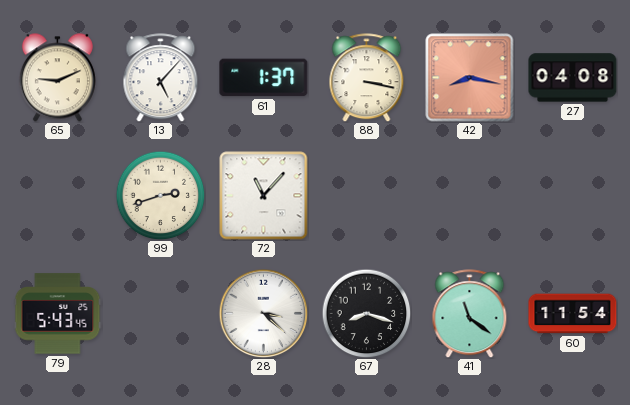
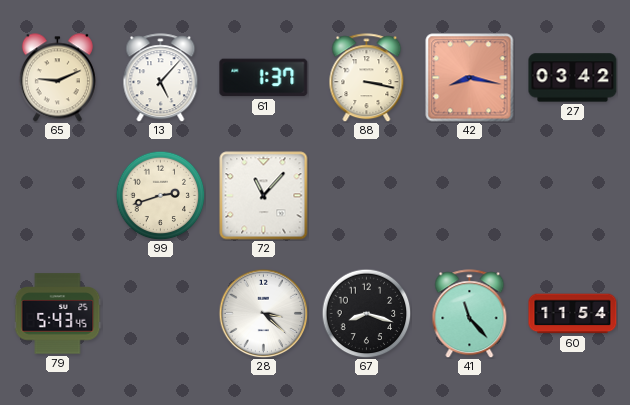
27: 04:08 -> 03:42 (573, 78)
41: 11:21 -> 11:23 (470, 314)
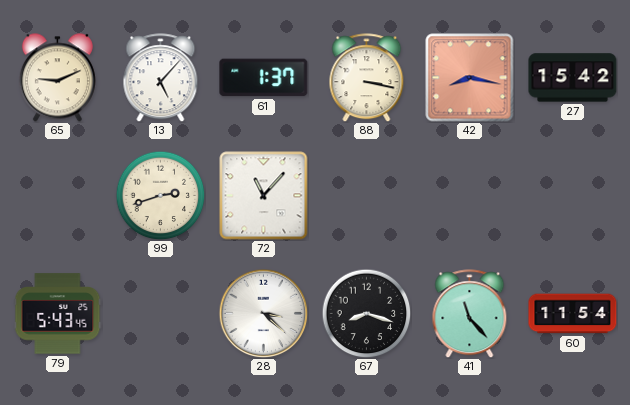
27: 03:42 -> 15:42 (573, 78)
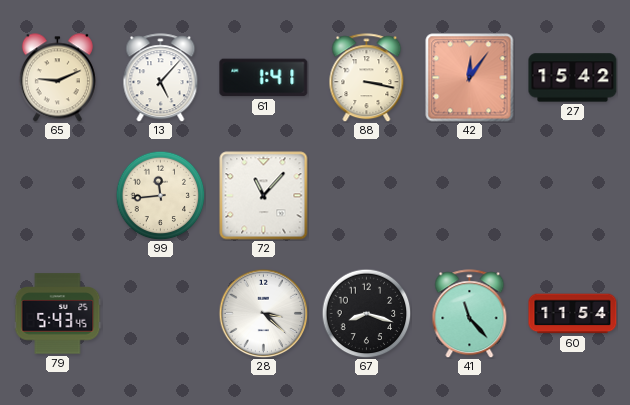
61: 1:37 -> 1:41 (264, 78)
42: 8:17 -> 12:06 (470, 78)
99: 2:42 -> 11:44 (160, 195)
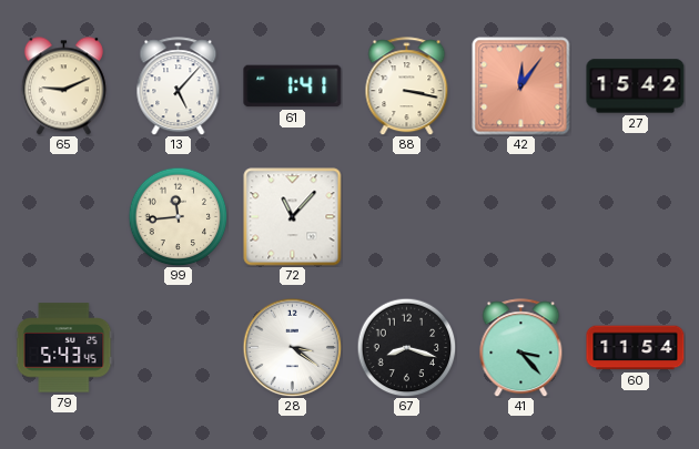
28: 3:22 -> 3:21 (292, 347)
41: 11:23 -> 3:23 (521, 348)
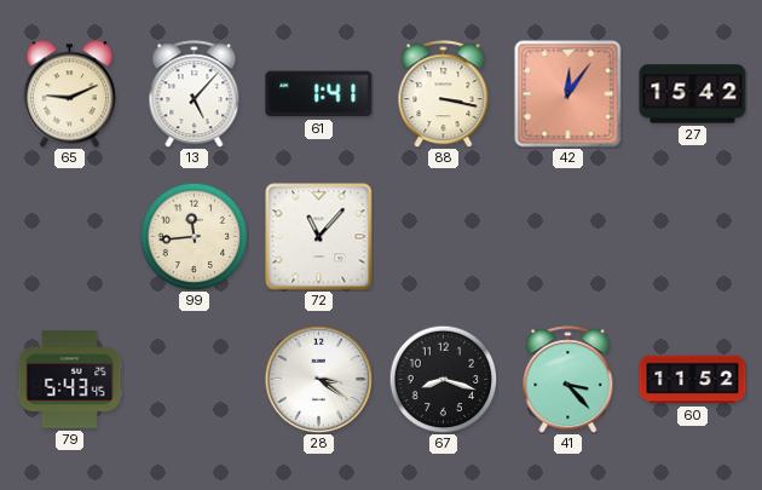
60: 11:54 -> 11:52 (693, 380)
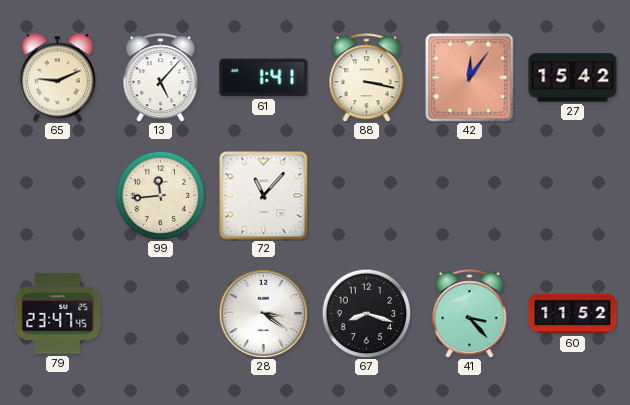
79: 5:43 -> 23:47 (58, 314)
